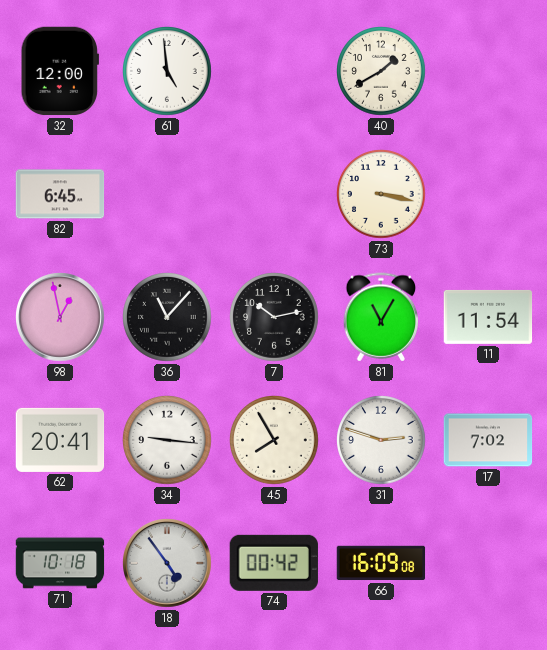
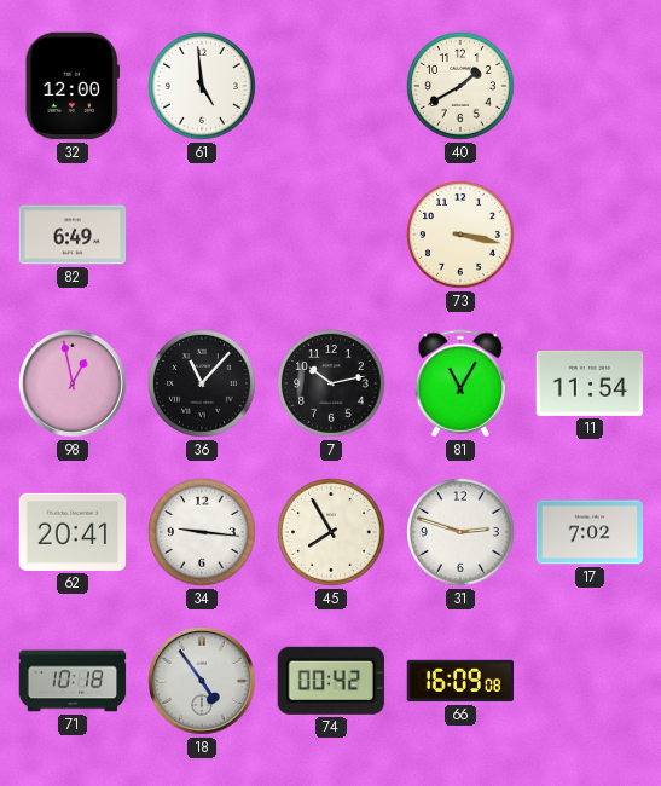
82: 6:45 -> 6:49 (73, 235)
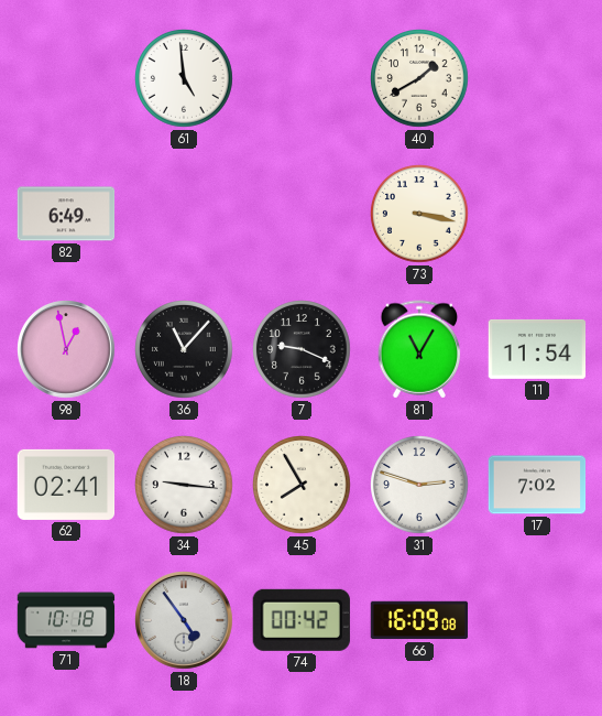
32: 12:00 -> none (71, 86)
7: 10:13 -> 9:19 (302, 349)
62: 20:41 -> 02:41 (66, 485)
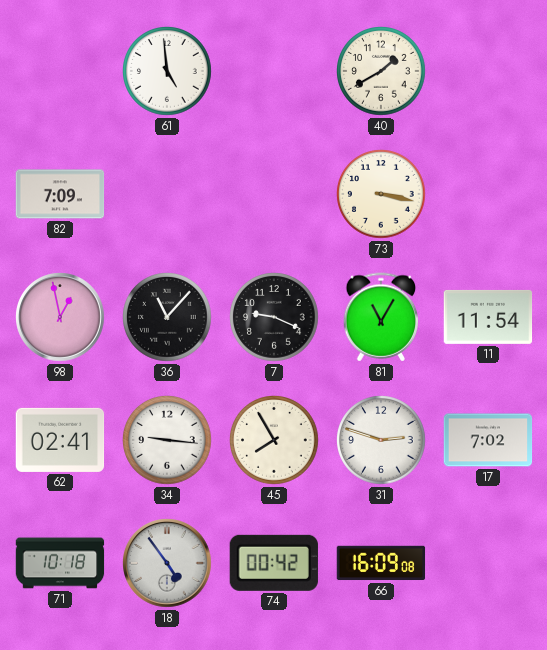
82: 6:49 -> 7:09 (60, 194)
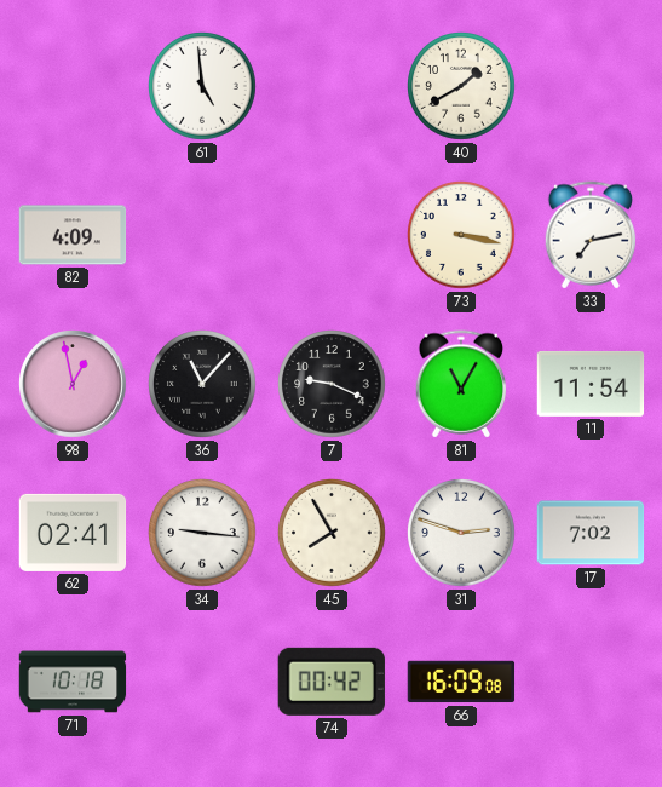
82: 7:09 -> 4:09 (73, 235)
33: none -> 7:13 (591, 235)
18: 4:54 -> none (167, 563)
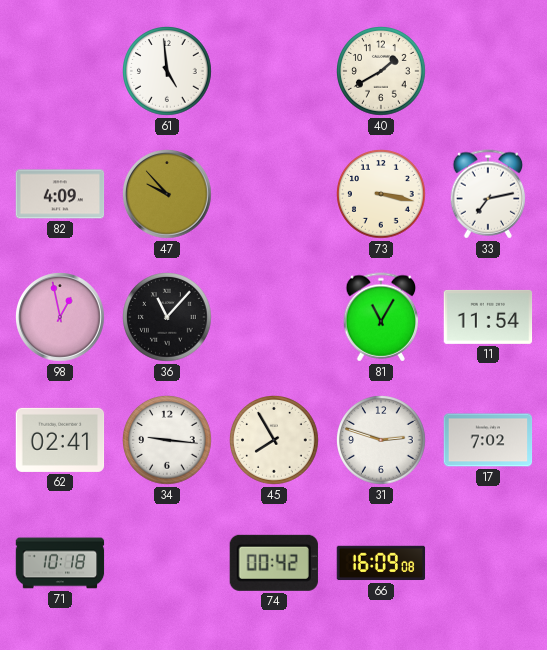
47: none -> 9:53 (167, 194)
7: 9:19 -> none (332, 384)
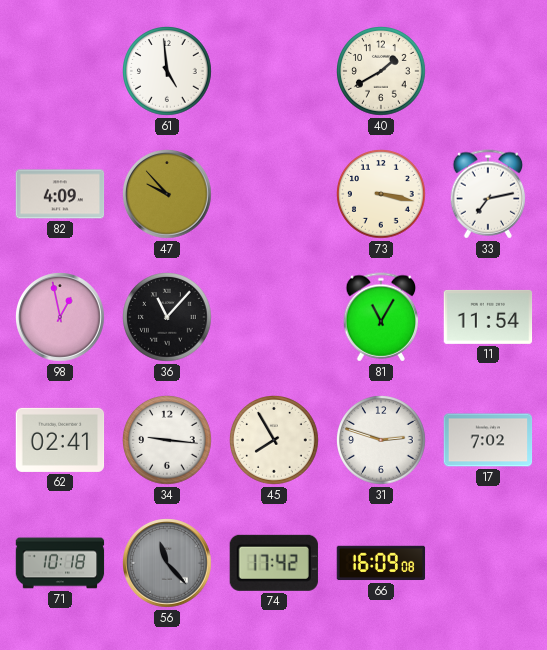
56: none -> 11:23 (167, 563)
74: 00:42 -> 17:42 (274, 563)
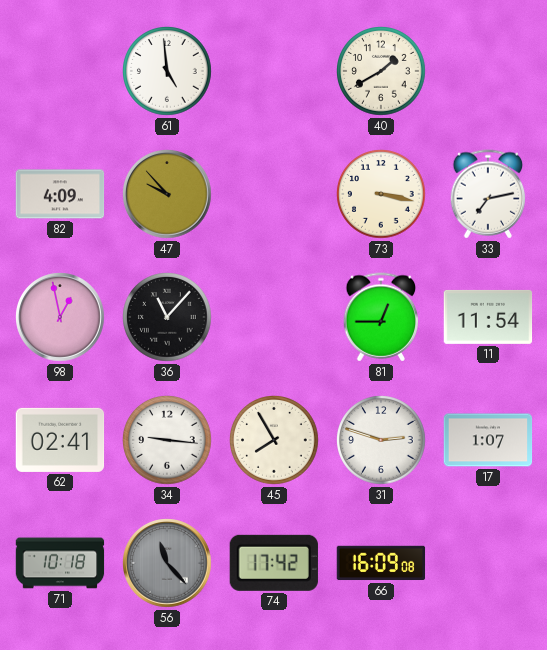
81: 11:05 -> 12:45 (381, 317)
17: 7:02 -> 1:07 (488, 440)
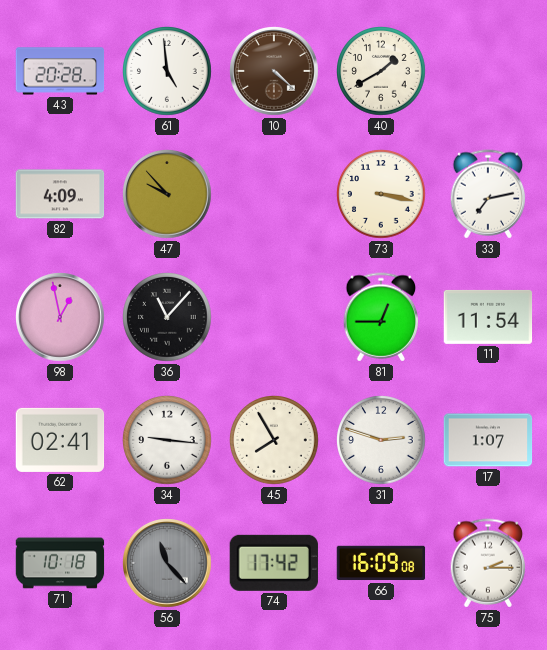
43: none -> 20:28 (60, 71)
10: none -> 4:22 (274, 71)
75: none -> 2:15 (488, 563)
